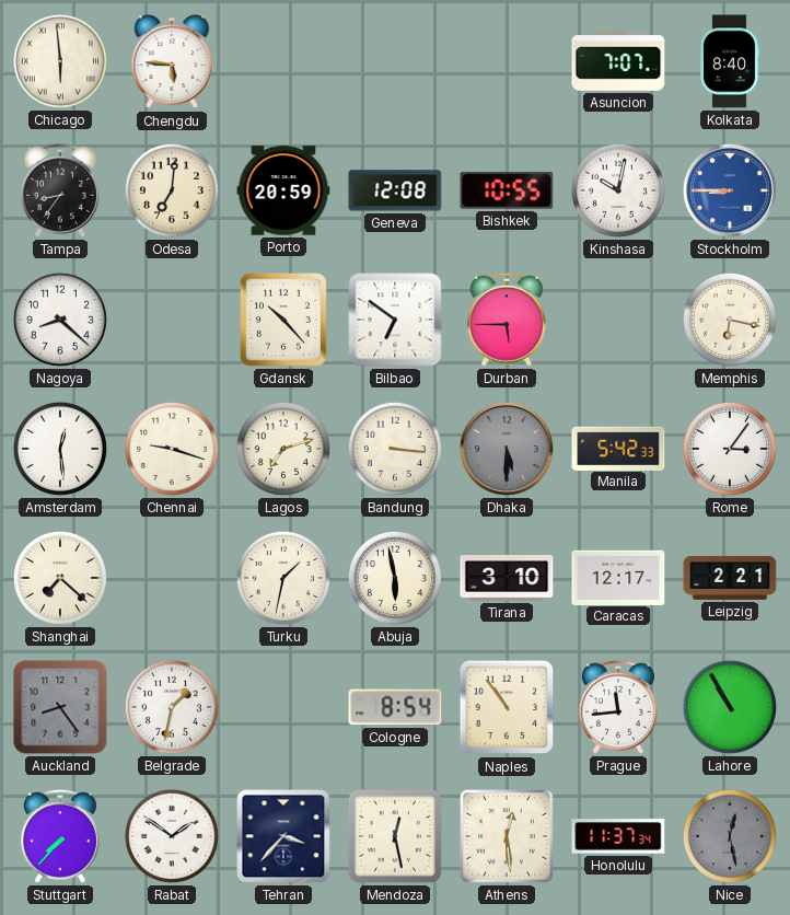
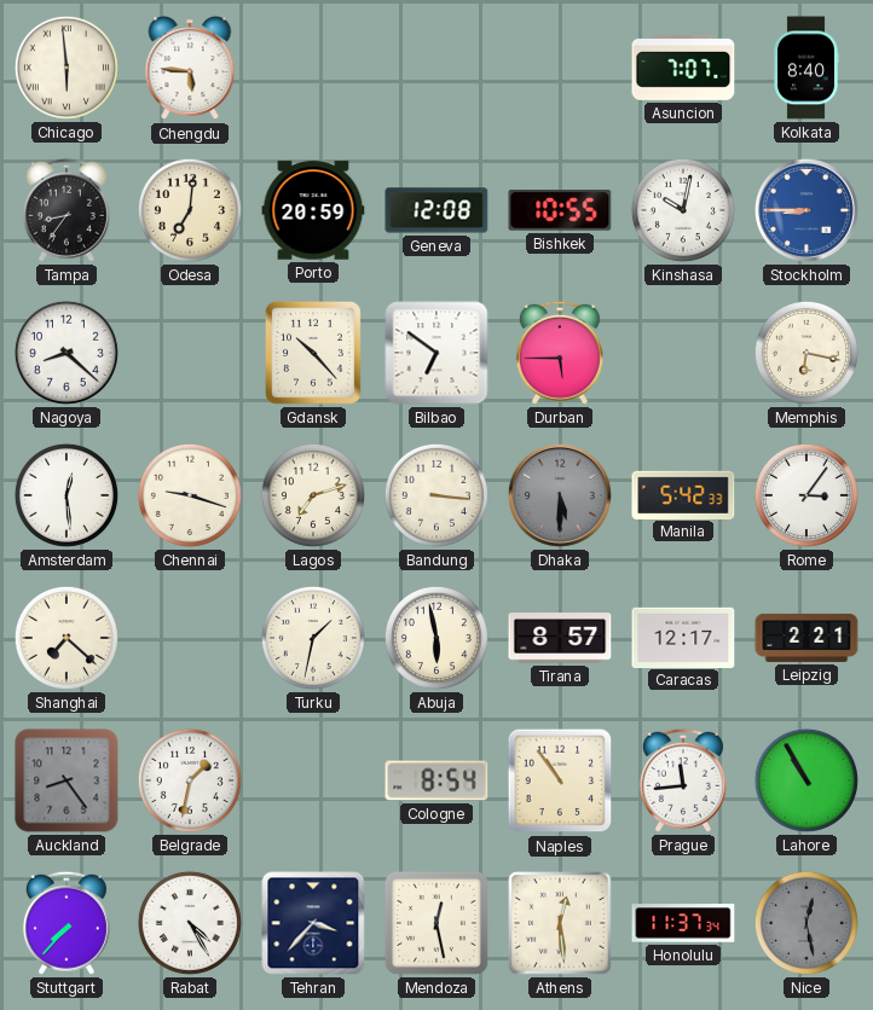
Tirana: 3:10 -> 8:57 (560, 638)
Rabat: 1:51 -> 4:25 (190, 923)
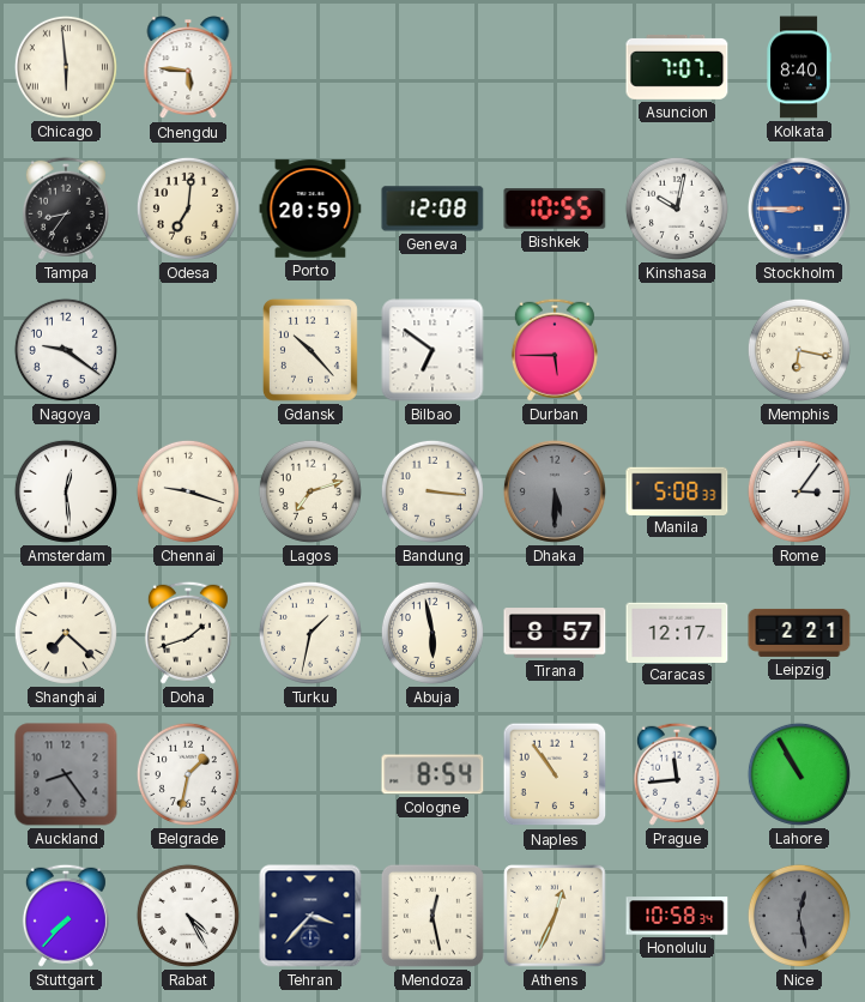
Nagoya: 8:22 -> 9:21 (66, 350)
Manila: 5:42 -> 5:08 (677, 490)
Doha: none -> 1:42 (188, 633)
Athens: 12:29 -> 12:34 (555, 916)
Honolulu: 11:37 -> 10:58 (677, 916)
